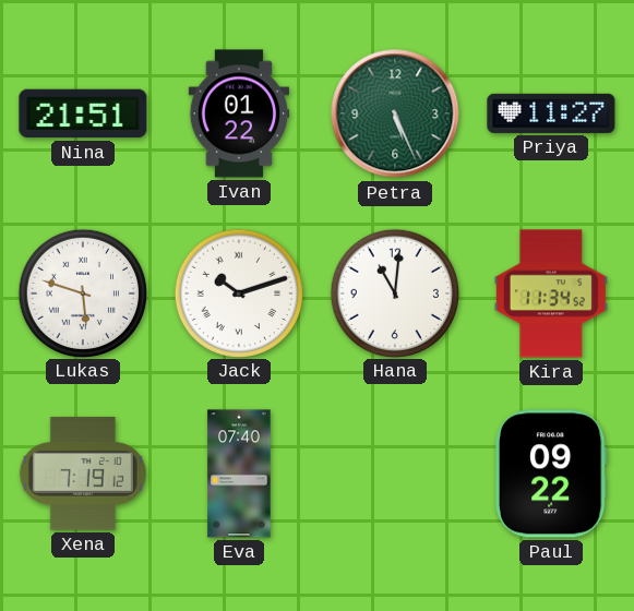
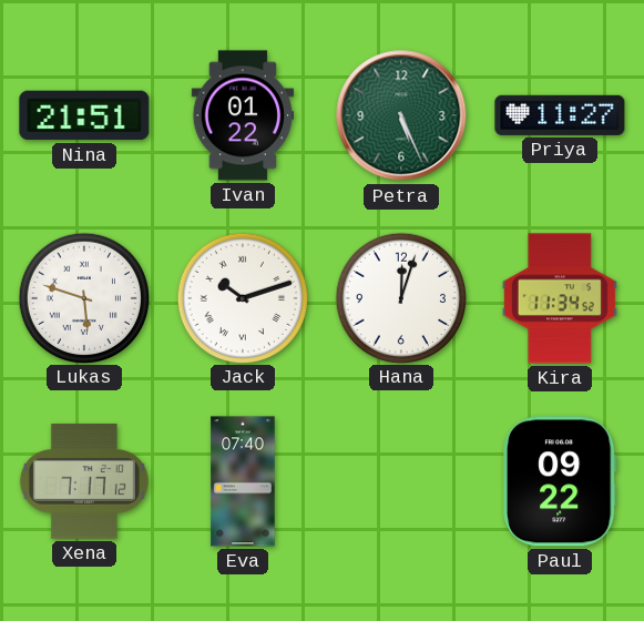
Hana: 11:01 -> 12:03 (400, 297)
Xena: 7:19 -> 7:17 (84, 482)
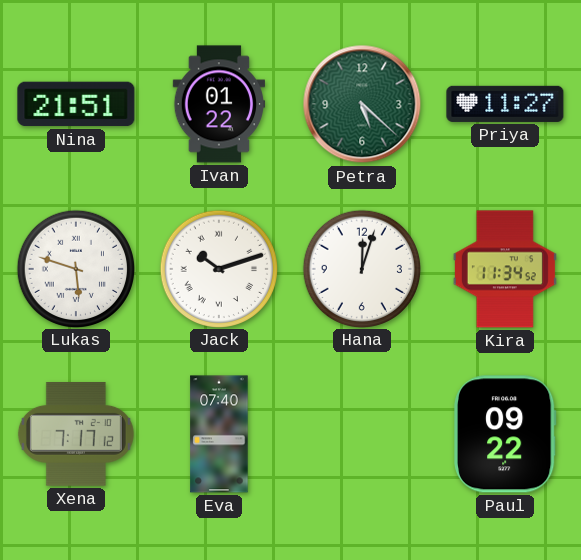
Petra: 5:26 -> 5:22 (362, 104)
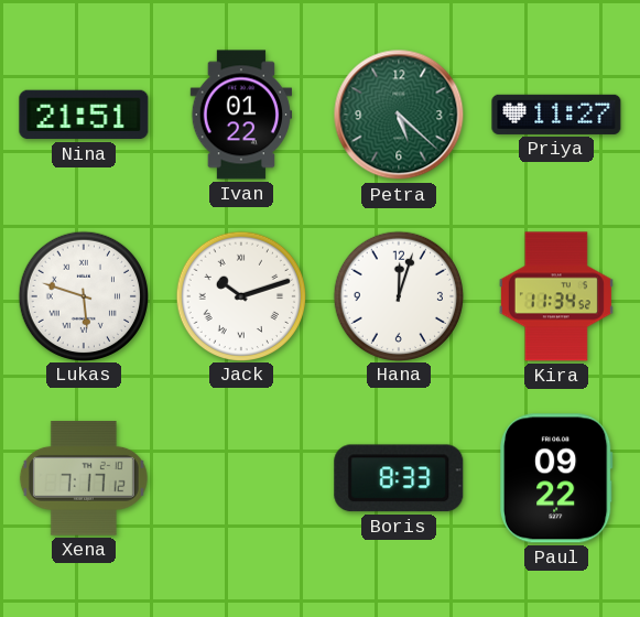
Eva: 07:40 -> none (219, 434)
Boris: none -> 8:33 (399, 478)
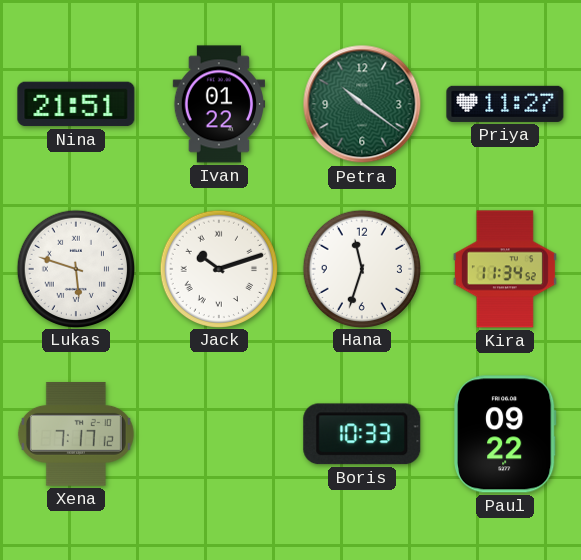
Petra: 5:22 -> 10:21 (362, 104)
Hana: 12:03 -> 11:33 (361, 268)
Boris: 8:33 -> 10:33 (362, 434)
